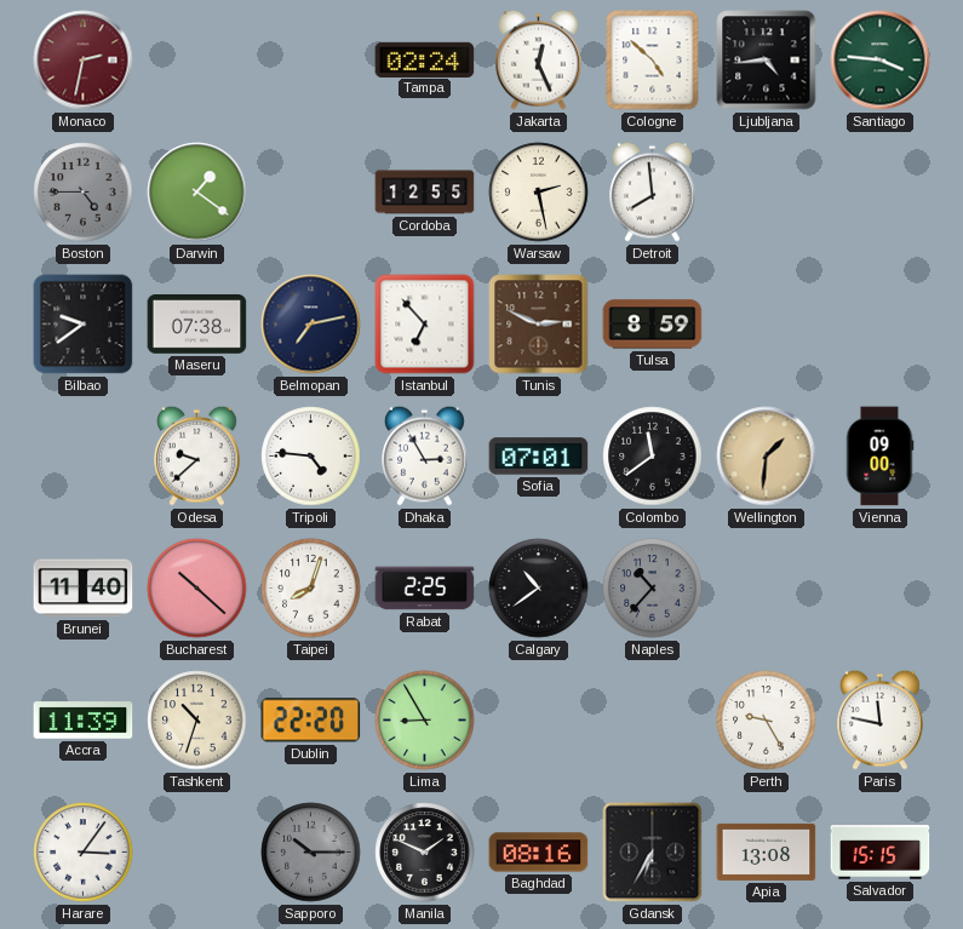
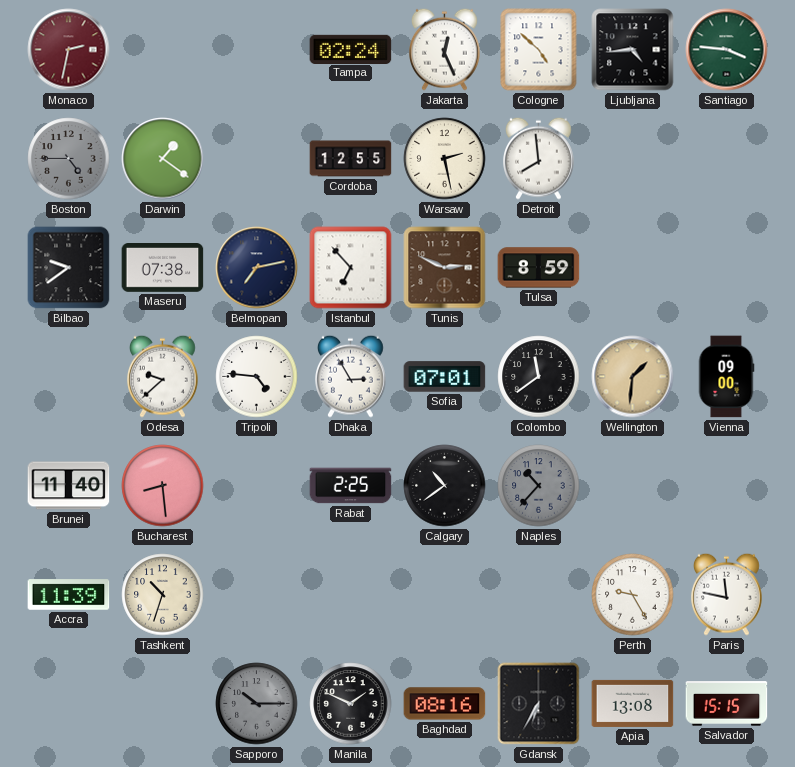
Bucharest: 10:22 -> 8:29 (163, 486)
Taipei: 8:03 -> none (311, 589)
Dublin: 22:20 -> none (311, 721)
Lima: 8:55 -> none (425, 721)
Harare: 3:06 -> none (84, 853)
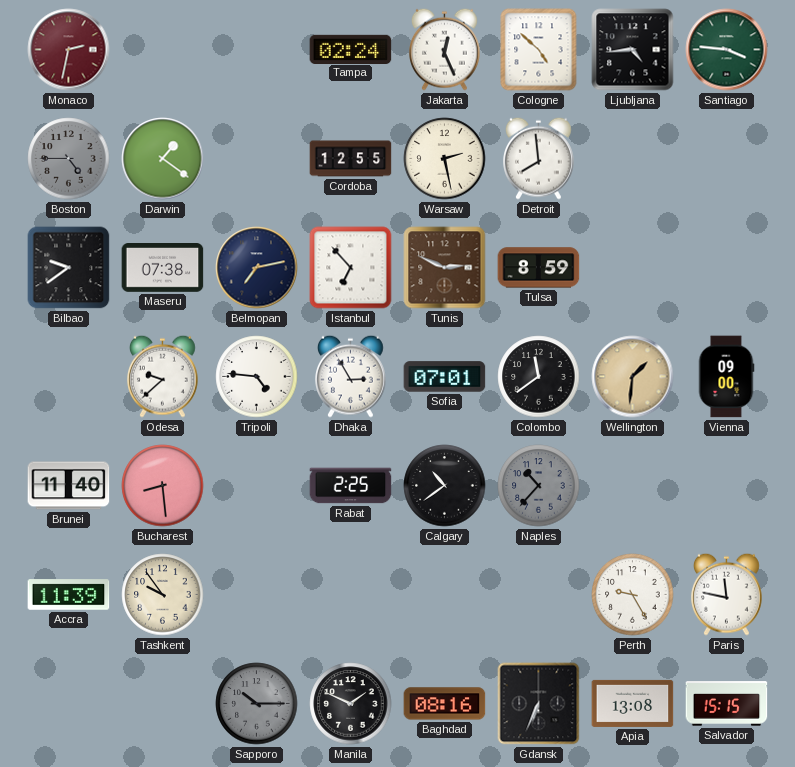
Tashkent: 10:33 -> 9:54 (163, 595)
Gdansk: 6:35 -> 6:34 (539, 704)
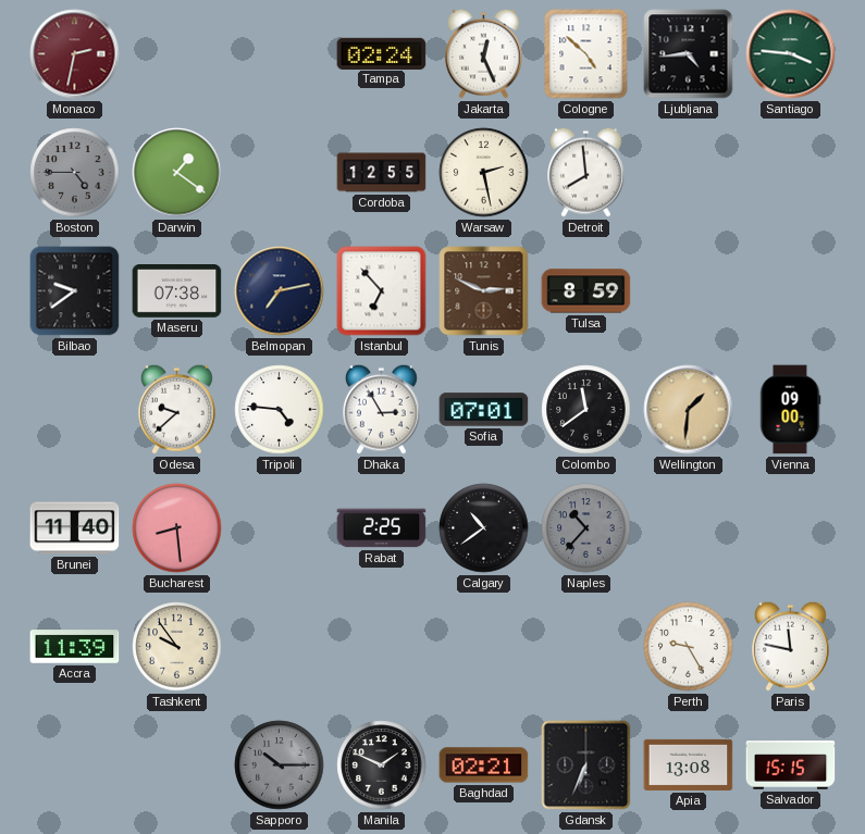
Baghdad: 08:16 -> 02:21 (484, 765)
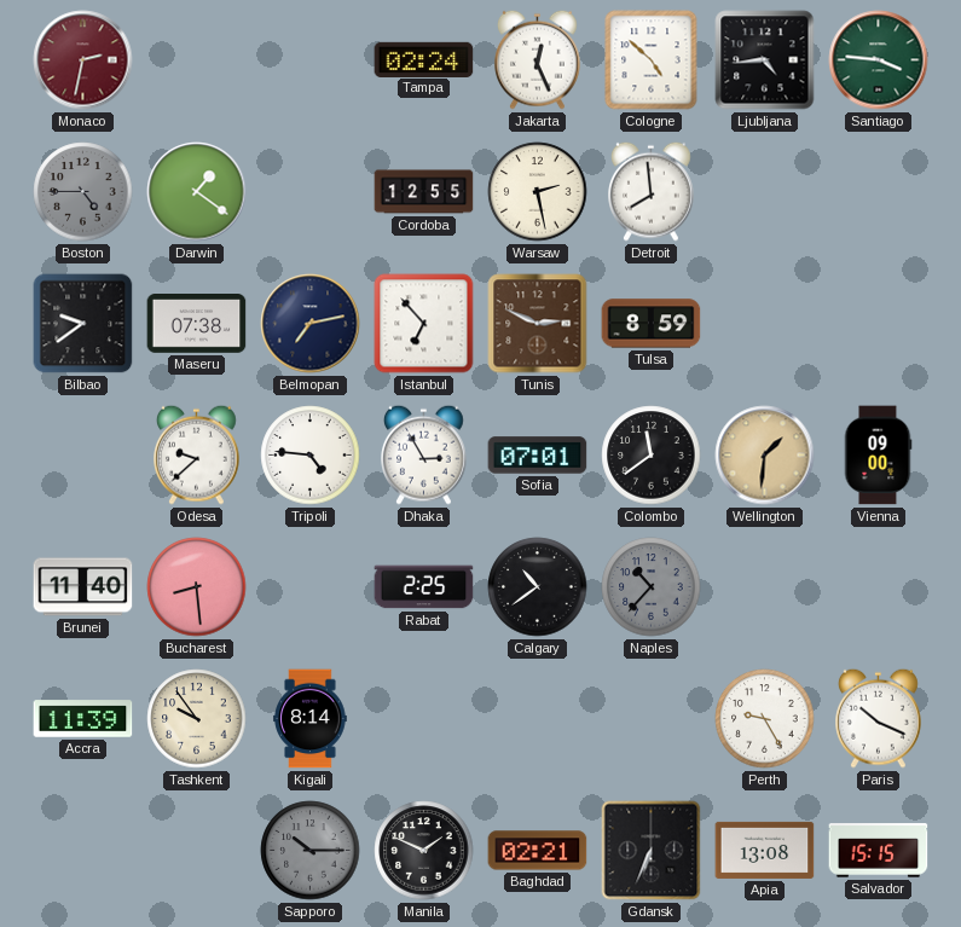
Kigali: none -> 8:14 (311, 719)
Paris: 11:47 -> 10:19 (879, 718)
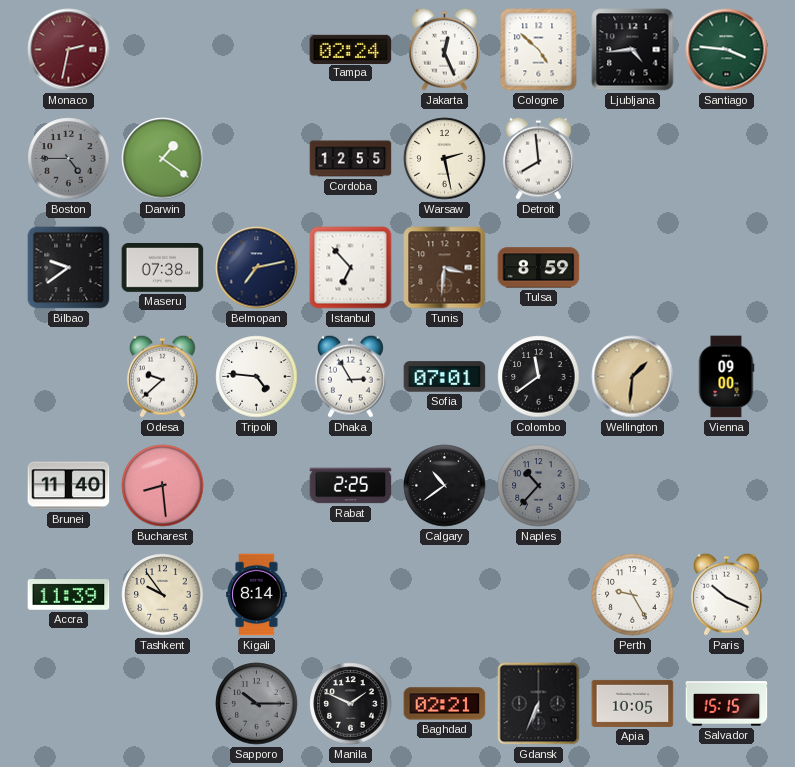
Tunis: 2:49 -> 3:31 (445, 268)
Apia: 13:08 -> 10:05 (633, 703)
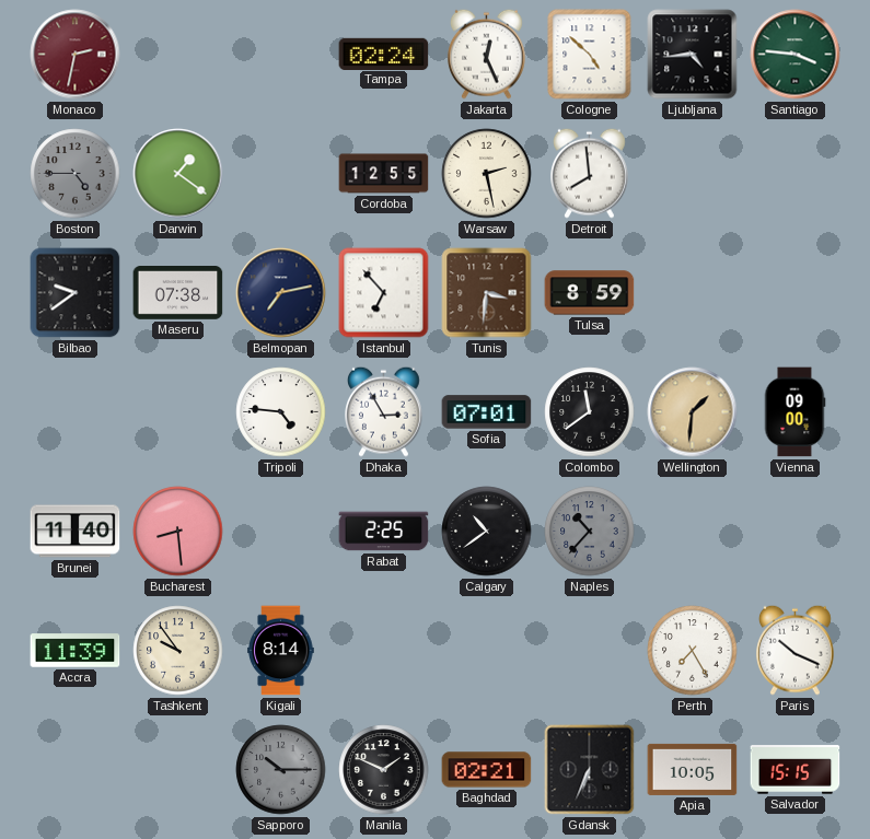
Odesa: 9:38 -> none (163, 376)
Perth: 9:25 -> 7:25 (693, 651)
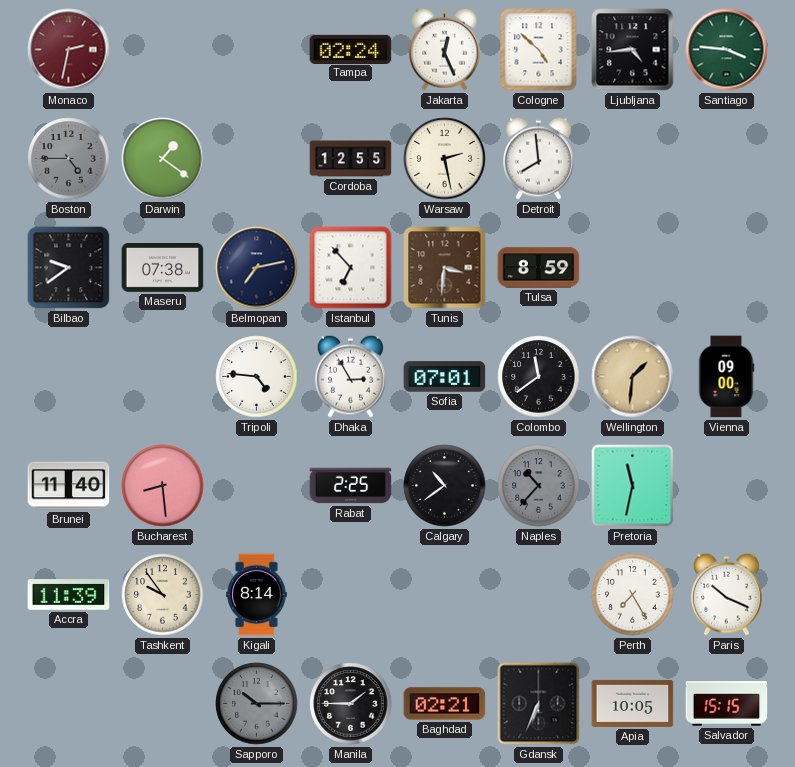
Pretoria: none -> 11:32 (633, 486)
Manila: 1:49 -> 1:45 (351, 704)
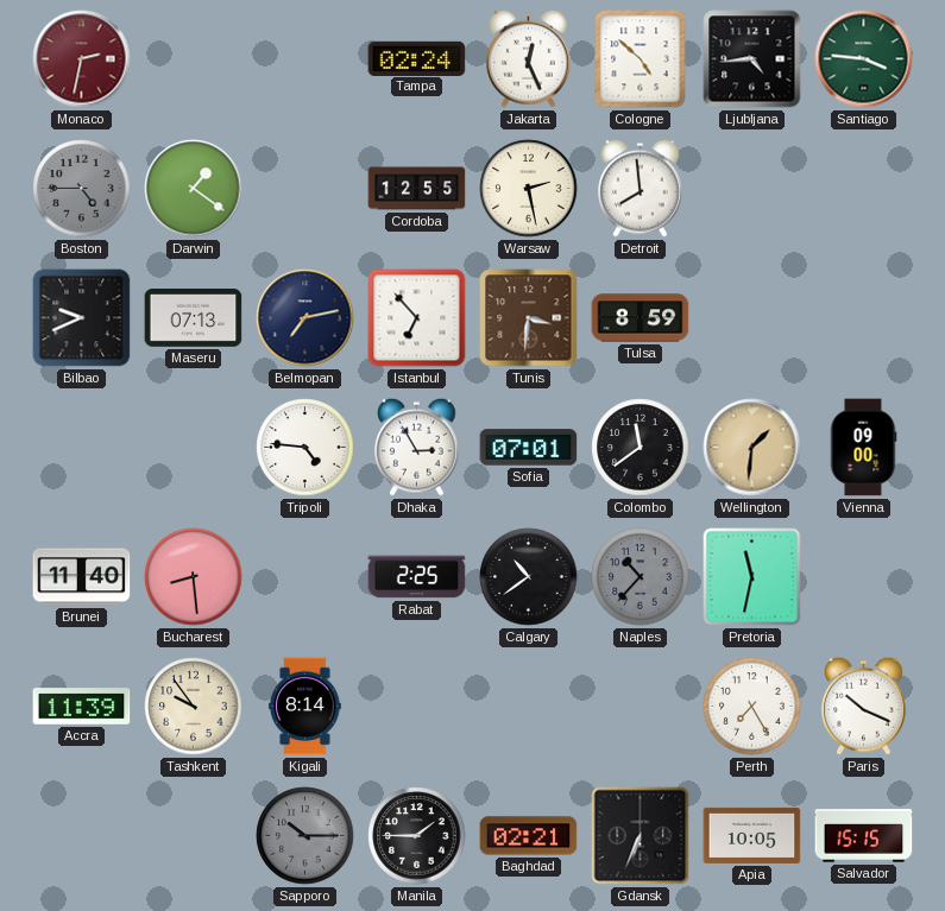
Bilbao: 9:39 -> 9:41 (82, 318)
Maseru: 07:38 -> 07:13 (194, 318)
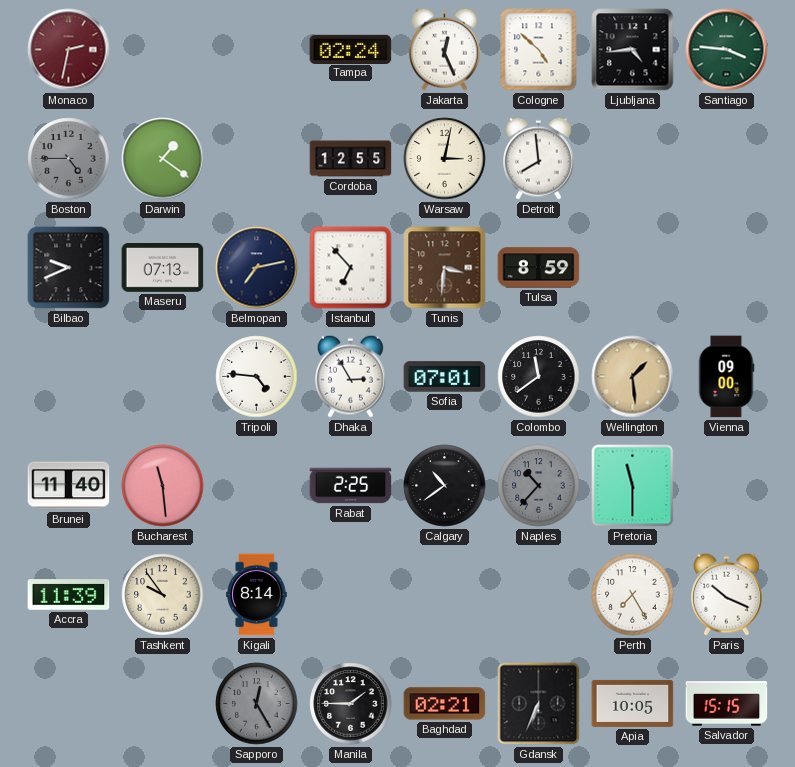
Warsaw: 2:28 -> 3:02 (445, 159)
Wellington: 1:31 -> 1:29 (633, 377)
Bucharest: 8:29 -> 11:29 (163, 486)
Pretoria: 11:32 -> 11:30 (633, 486)
Sapporo: 10:15 -> 12:25 (257, 704)
